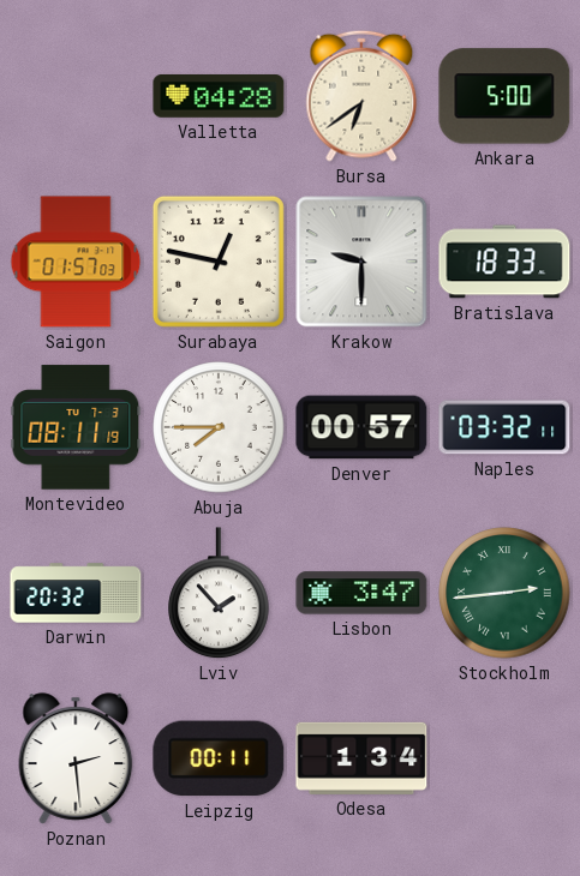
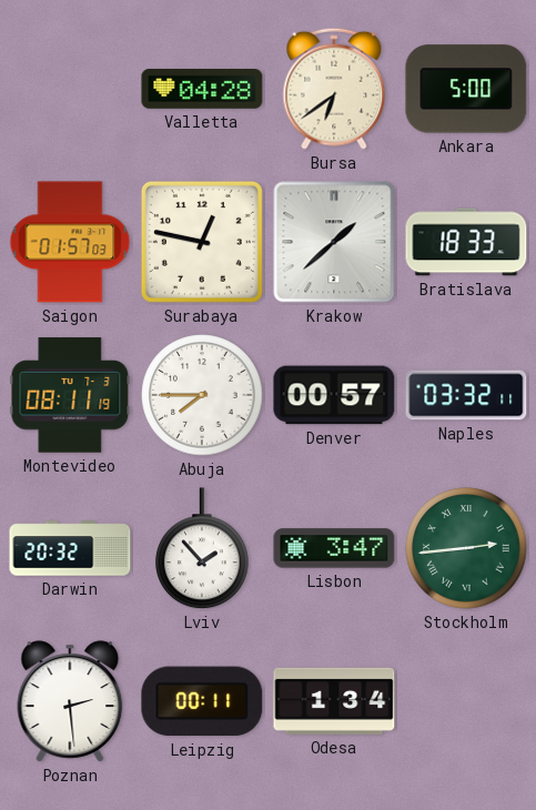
Krakow: 9:30 -> 1:38 (334, 242)
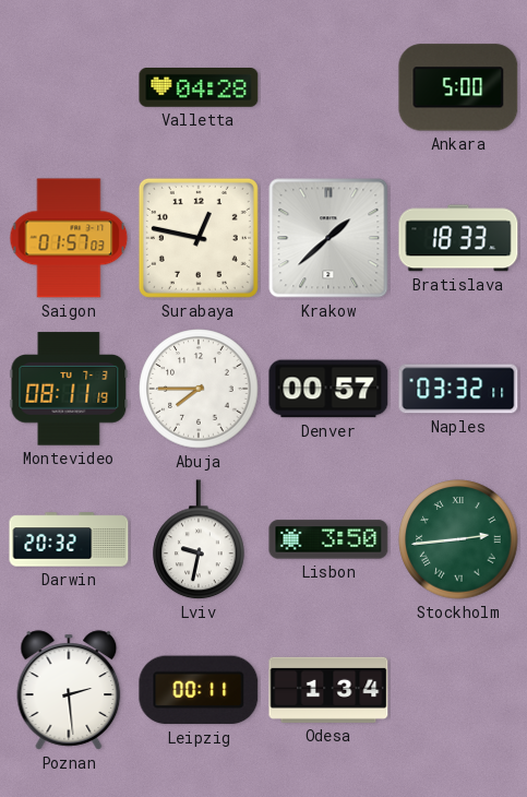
Bursa: 6:39 -> none (334, 89)
Lviv: 1:53 -> 9:32 (199, 540)
Lisbon: 3:47 -> 3:50 (328, 539)
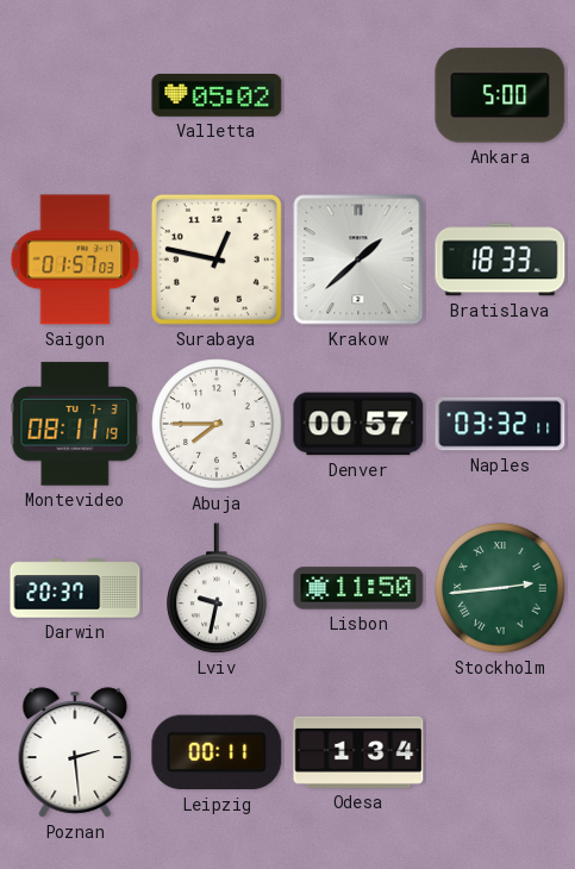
Valletta: 04:28 -> 05:02 (217, 96)
Darwin: 20:32 -> 20:37 (75, 588)
Lisbon: 3:50 -> 11:50 (358, 588)
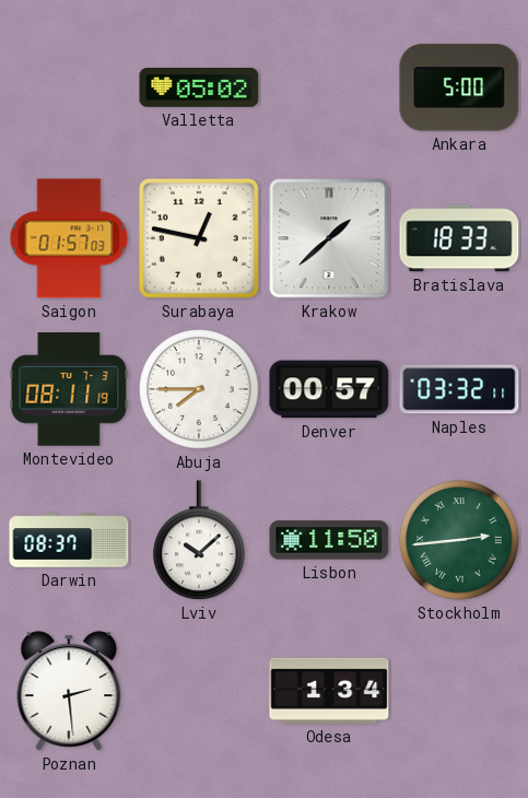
Darwin: 20:37 -> 08:37 (69, 540)
Lviv: 9:32 -> 10:08 (199, 541)
Leipzig: 00:11 -> none (217, 752)
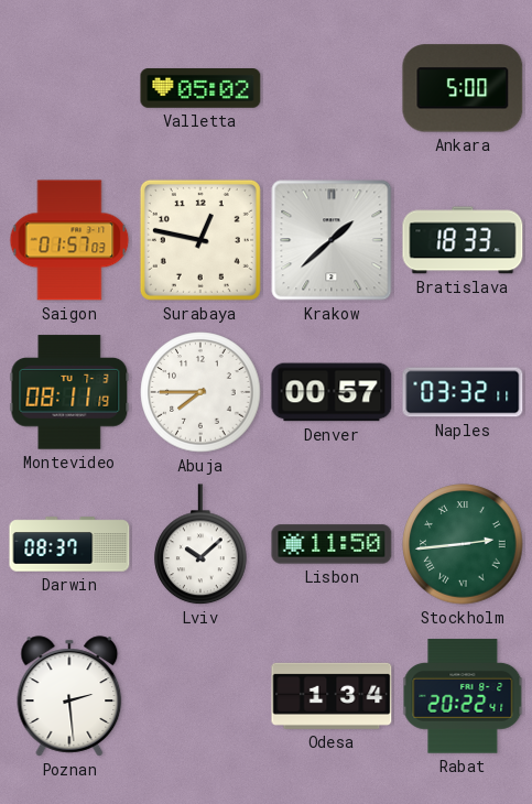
Rabat: none -> 20:22 (463, 696)
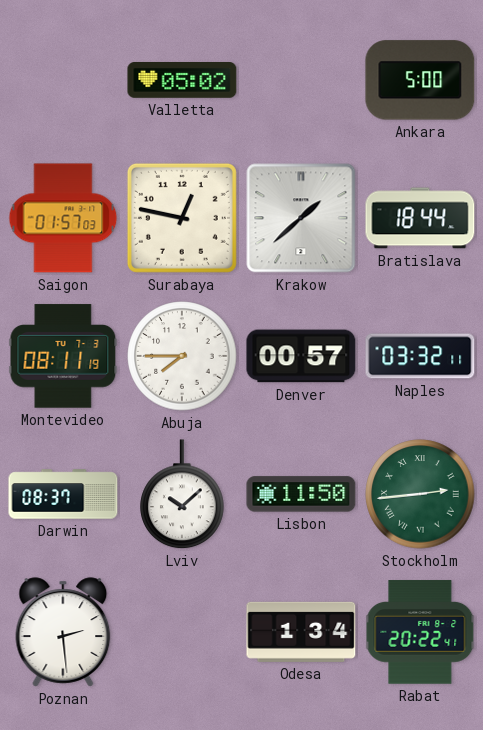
Bratislava: 18:33 -> 18:44 (420, 218)
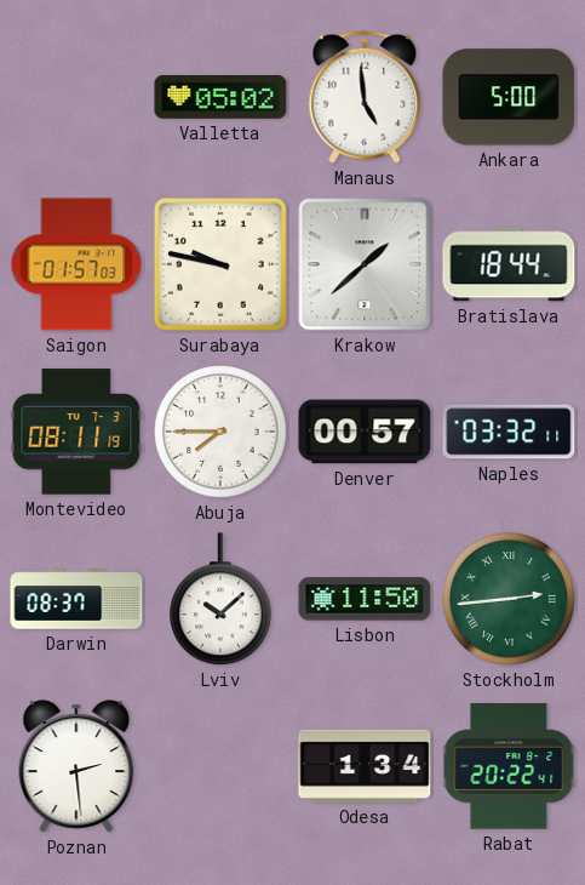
Manaus: none -> 4:59 (365, 97)
Surabaya: 12:47 -> 9:47 (220, 264)
